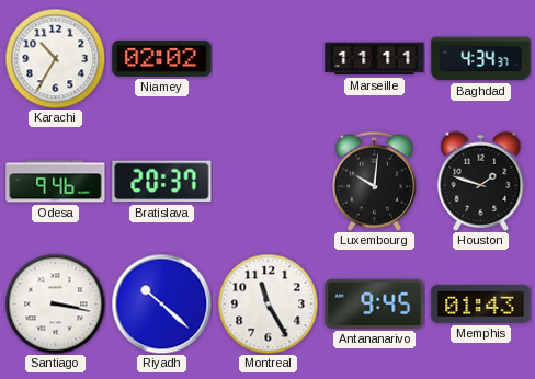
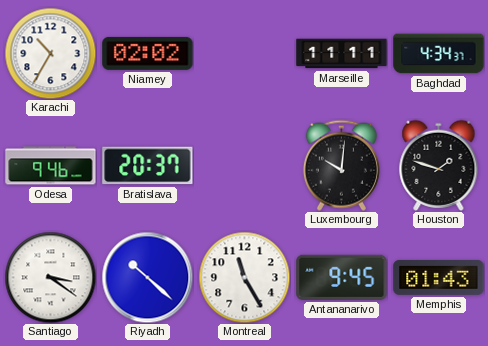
Santiago: 3:17 -> 3:21 (50, 277)
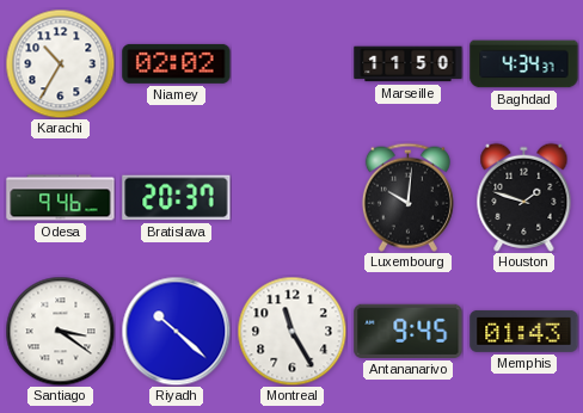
Marseille: 11:11 -> 11:50 (409, 64)
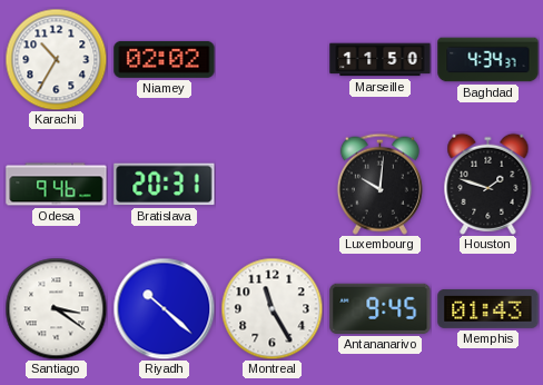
Bratislava: 20:37 -> 20:31 (165, 185)
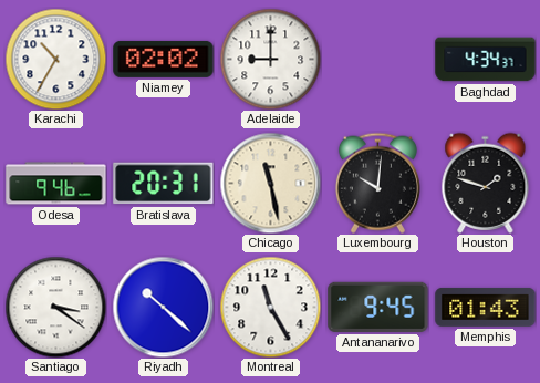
Adelaide: none -> 9:00 (270, 59)
Marseille: 11:50 -> none (381, 60)
Chicago: none -> 11:28 (270, 183)
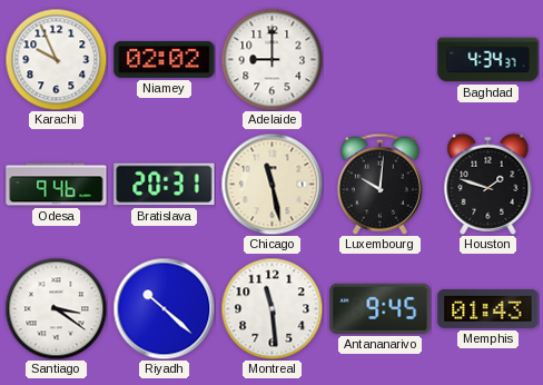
Karachi: 10:35 -> 9:56 (56, 59)
Montreal: 11:25 -> 11:29 (271, 308)
